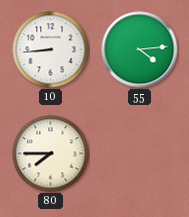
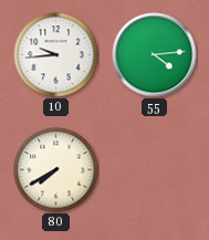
10: 8:44 -> 9:44 (56, 55)
80: 7:45 -> 7:40 (56, 170)
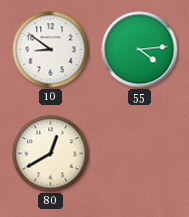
10: 9:44 -> 8:51 (51, 50)
80: 7:40 -> 12:40 (51, 154)
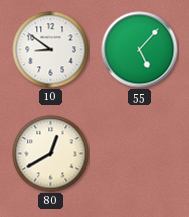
55: 4:14 -> 5:07 (140, 50)
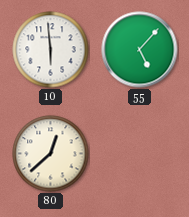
10: 8:51 -> 5:59 (51, 50)
80: 12:40 -> 12:38 (51, 154)
